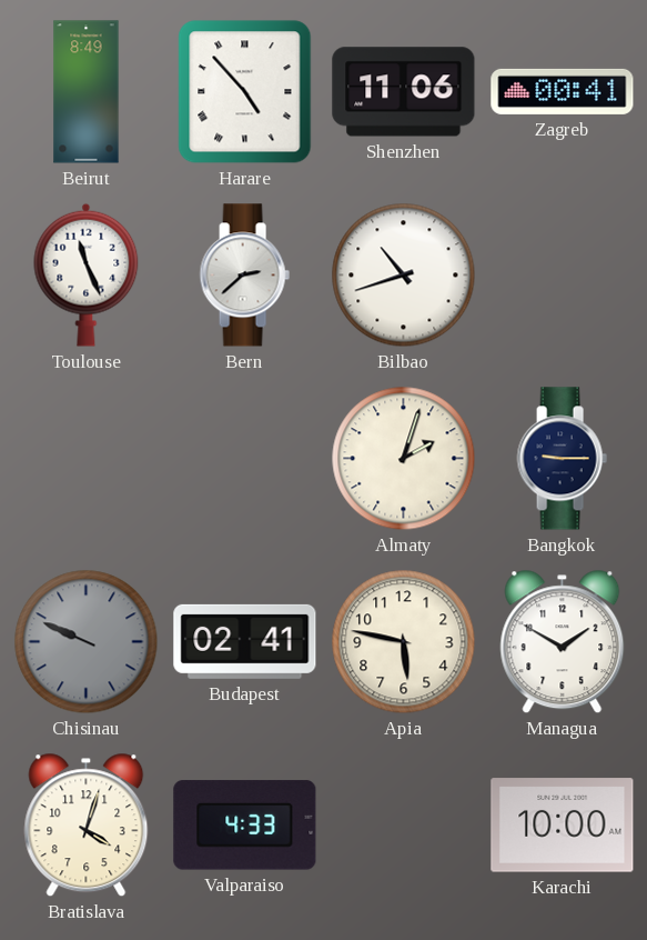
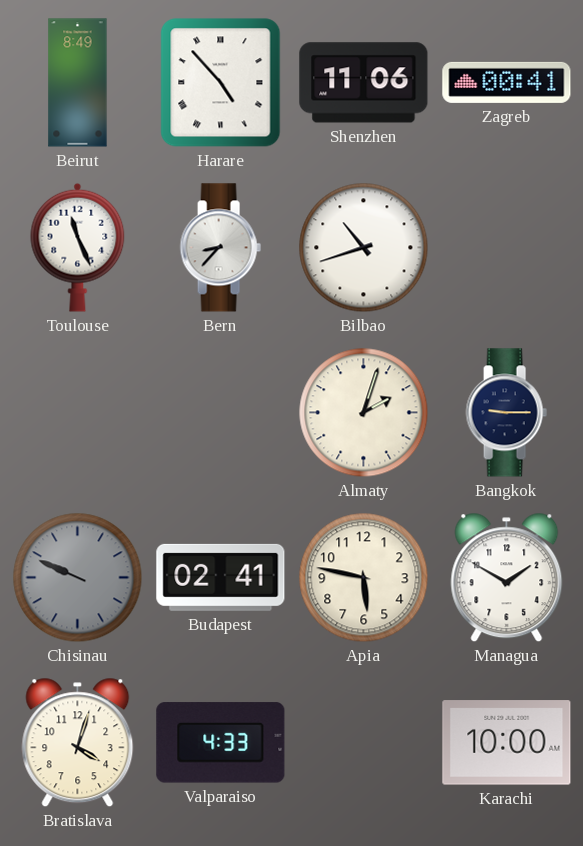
Bern: 2:38 -> 8:37 (220, 248)
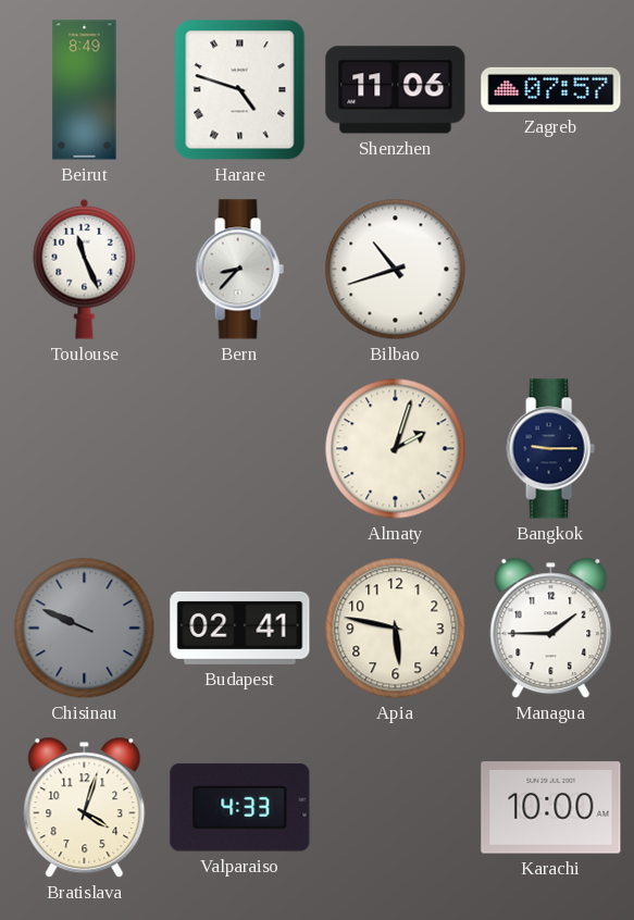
Harare: 4:53 -> 4:48 (240, 90)
Zagreb: 00:41 -> 07:57 (551, 89)
Managua: 1:50 -> 1:45 (551, 629)
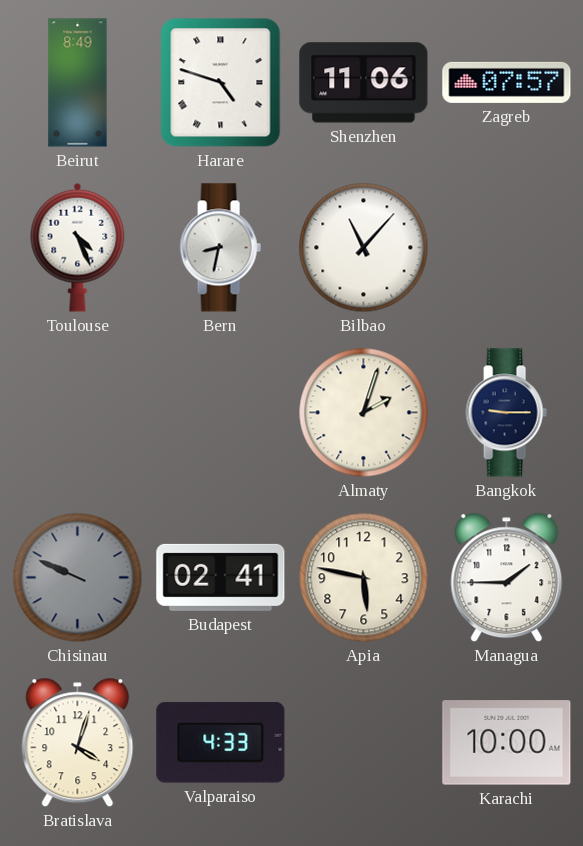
Toulouse: 11:26 -> 4:26 (78, 247)
Bern: 8:37 -> 8:32 (220, 248)
Bilbao: 10:42 -> 11:07 (364, 248)
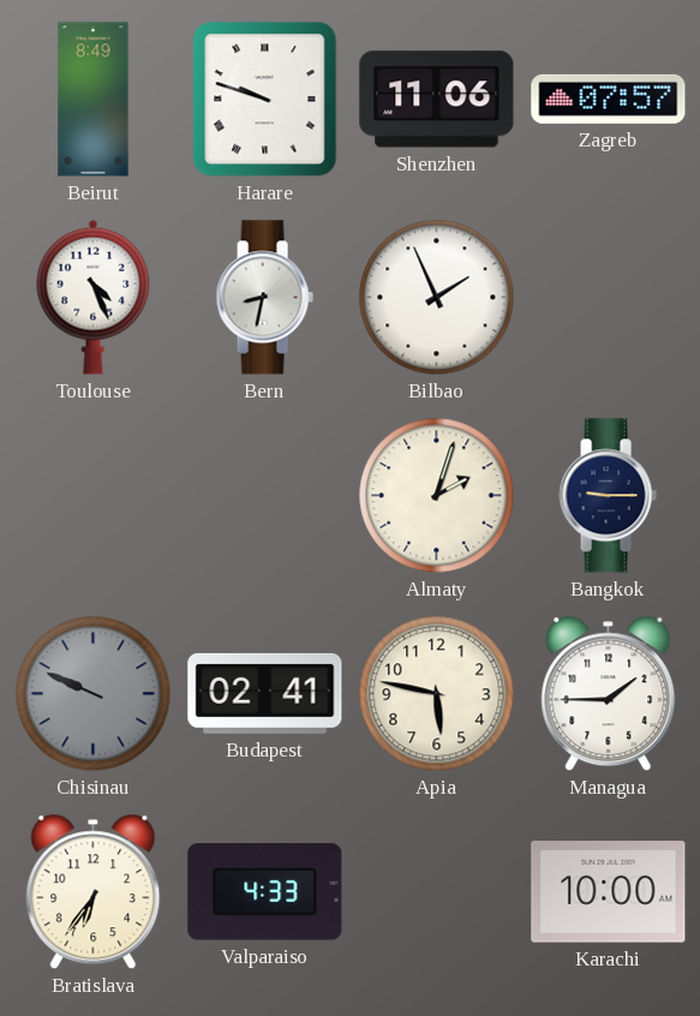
Harare: 4:48 -> 9:48 (265, 100)
Bilbao: 11:07 -> 1:56 (437, 298)
Bratislava: 4:03 -> 6:36 (94, 892)
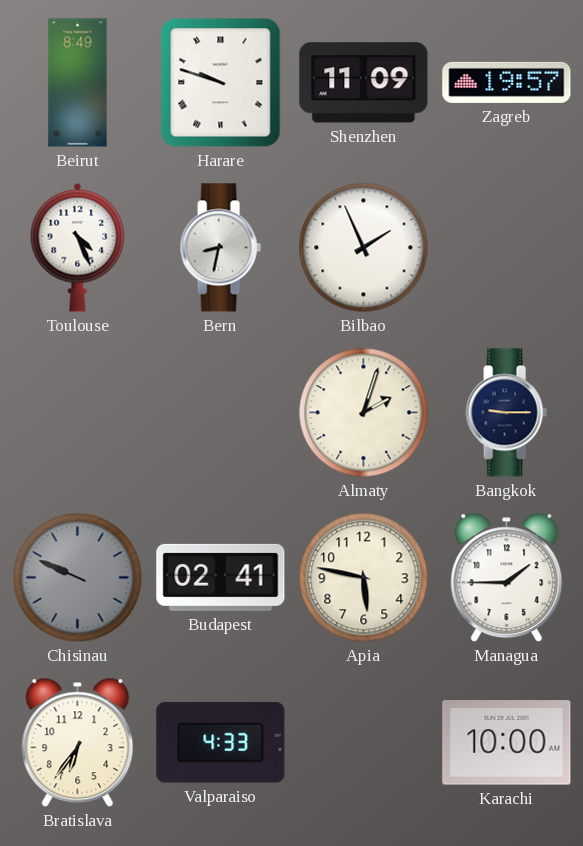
Shenzhen: 11:06 -> 11:09 (364, 83)
Zagreb: 07:57 -> 19:57 (507, 82)
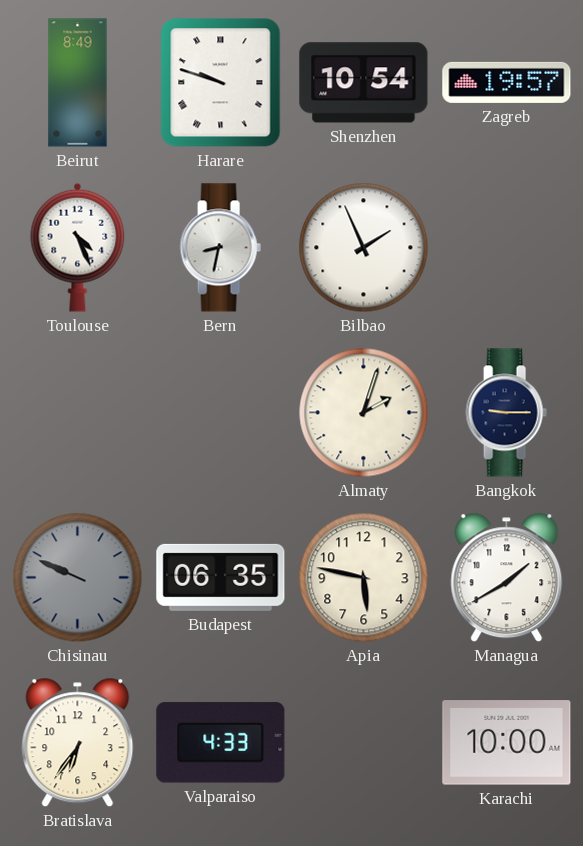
Shenzhen: 11:09 -> 10:54 (364, 83)
Budapest: 02:41 -> 06:35 (221, 577)
Managua: 1:45 -> 1:40 (507, 578)
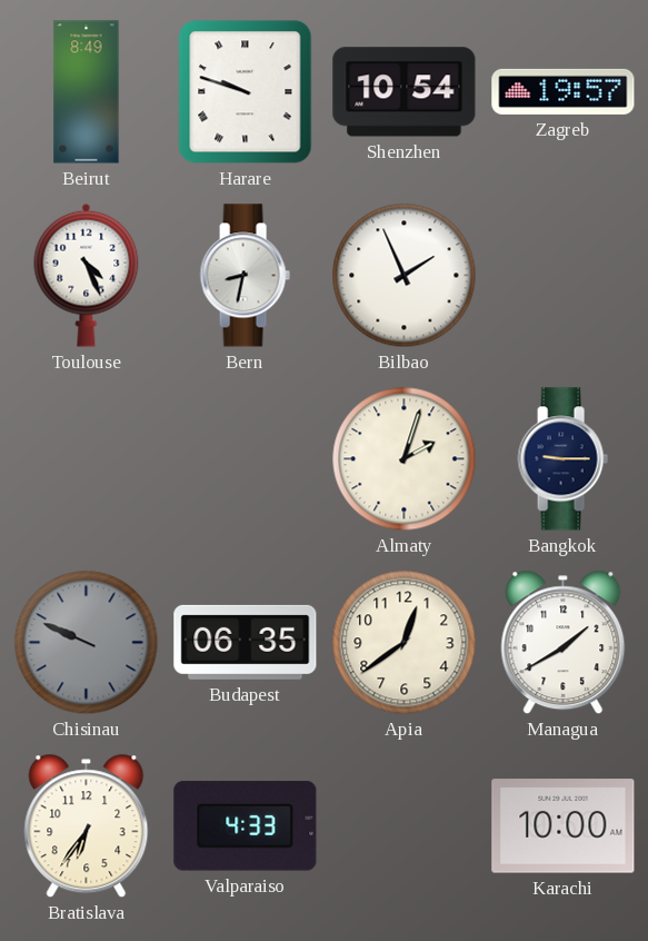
Apia: 5:47 -> 12:39 (405, 643)
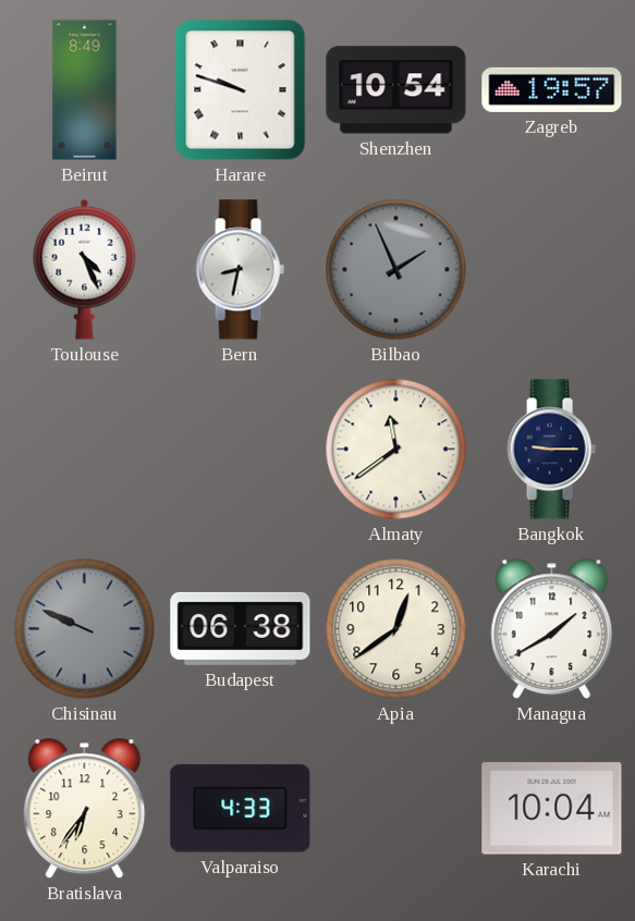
Bilbao dial: white -> grey (396, 270)
Almaty: 2:03 -> 11:39 (396, 450)
Budapest: 06:35 -> 06:38 (241, 628)
Karachi: 10:00 -> 10:04 (552, 809)
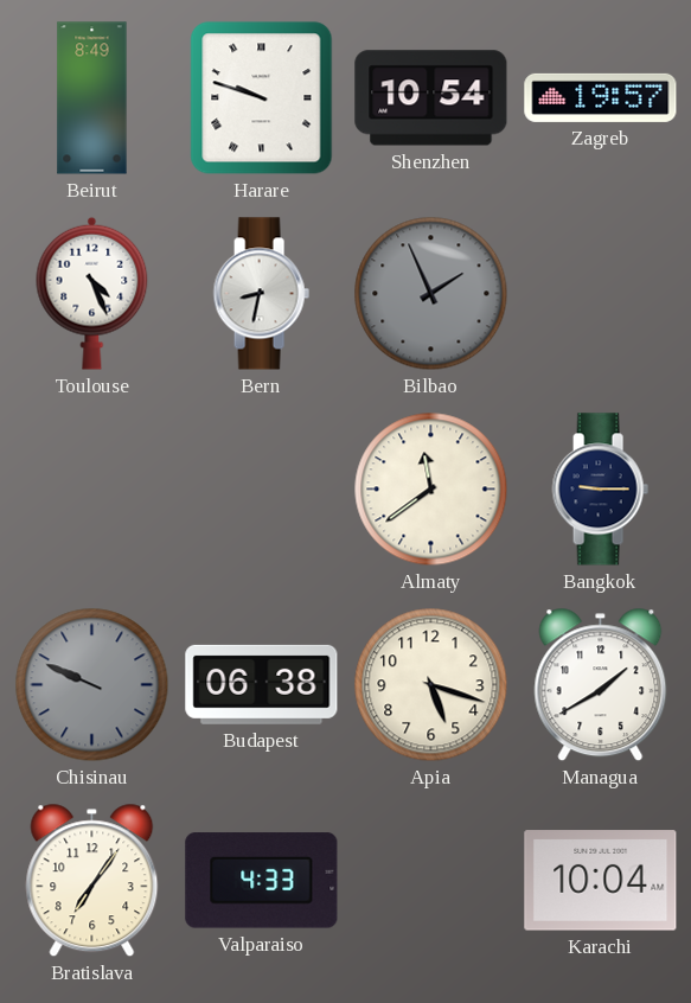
Apia: 12:39 -> 5:18 (431, 685)
Bratislava: 6:36 -> 7:06 (92, 881)
